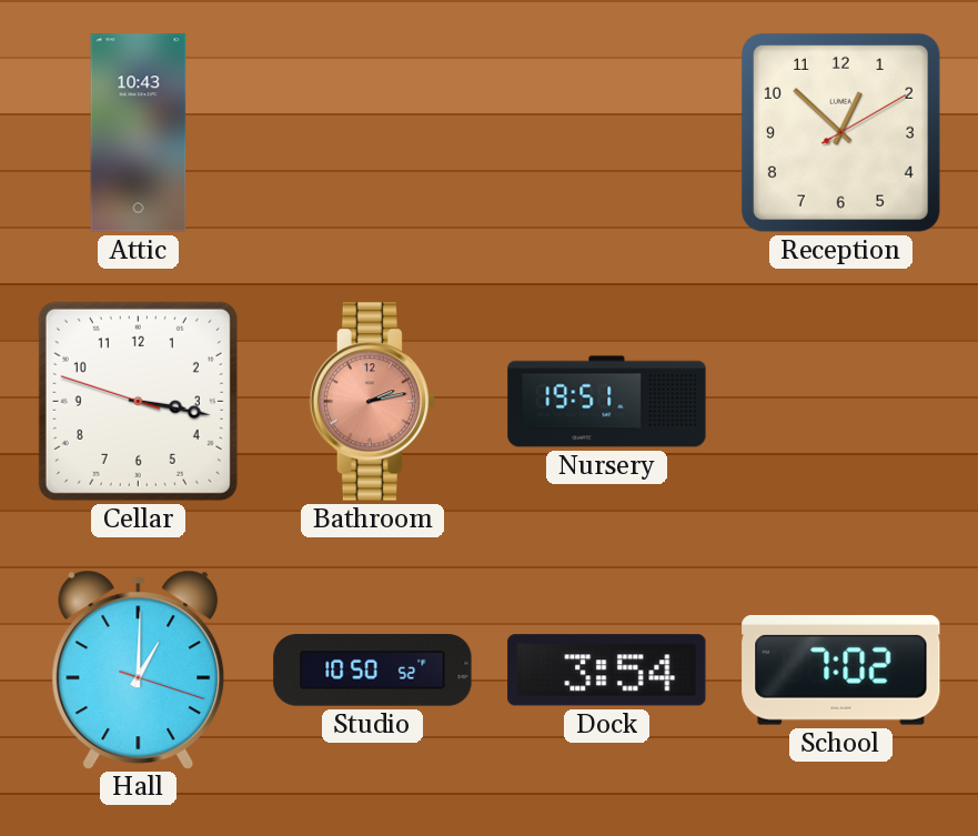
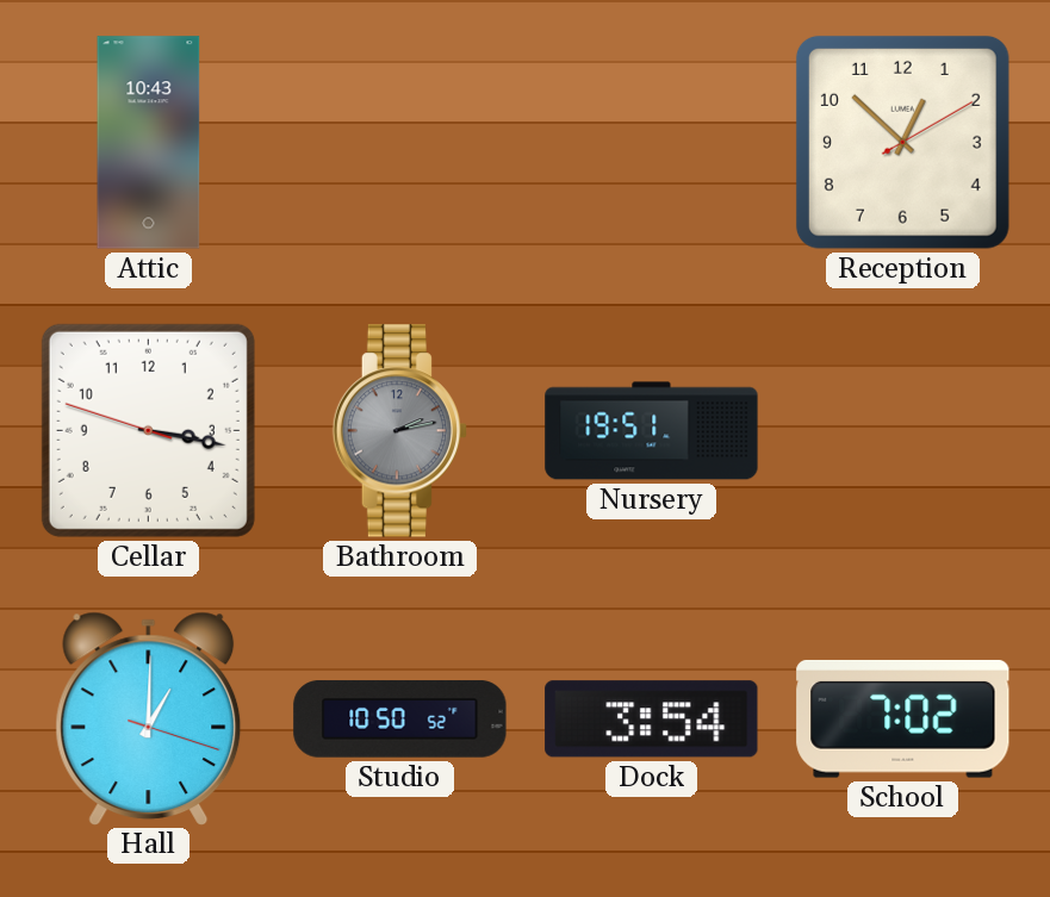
Bathroom dial: salmon -> grey (399, 431)
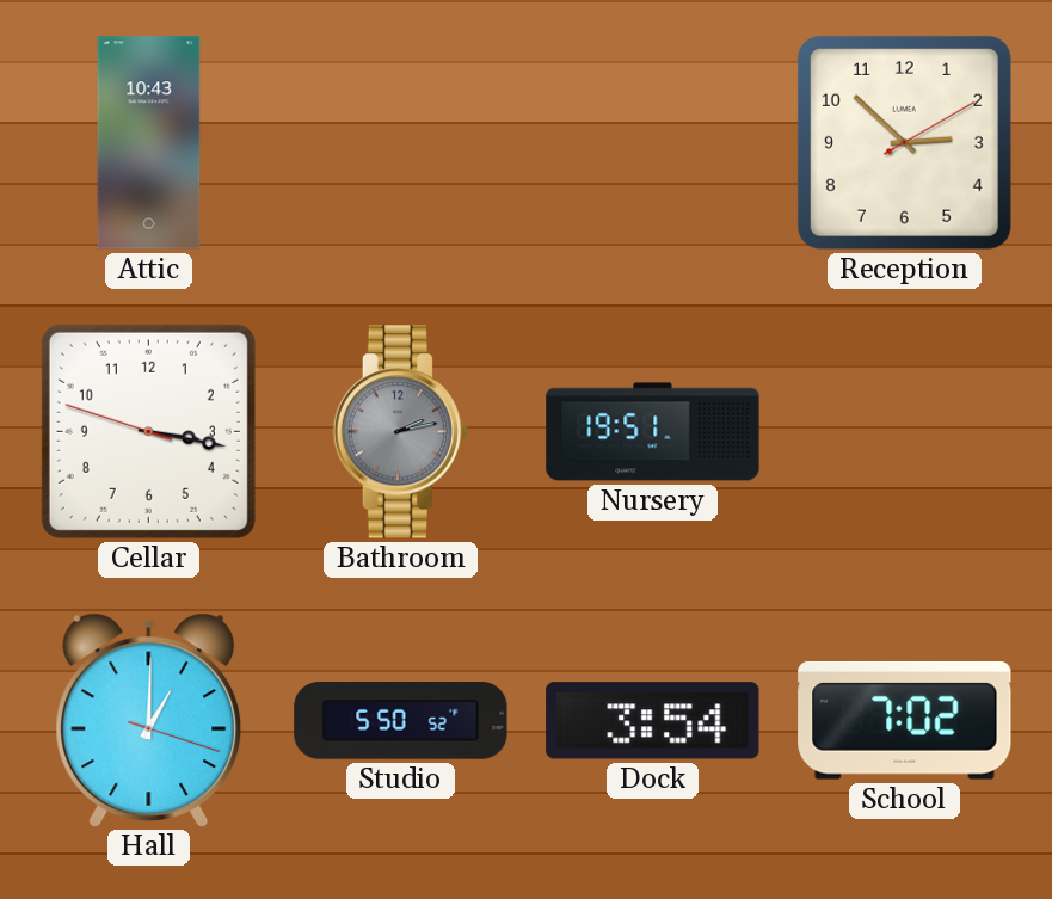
Reception: 12:52 -> 2:52 (904, 142)
Studio: 10:50 -> 5:50 (401, 721)
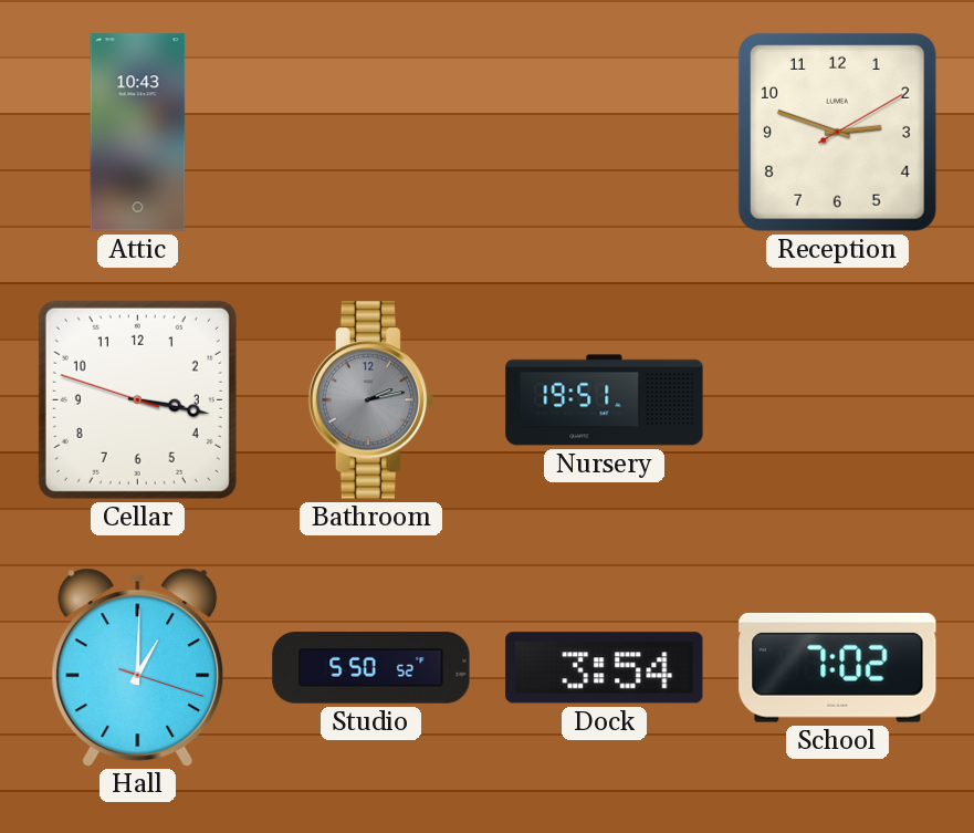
Reception: 2:52 -> 2:48 (837, 132)
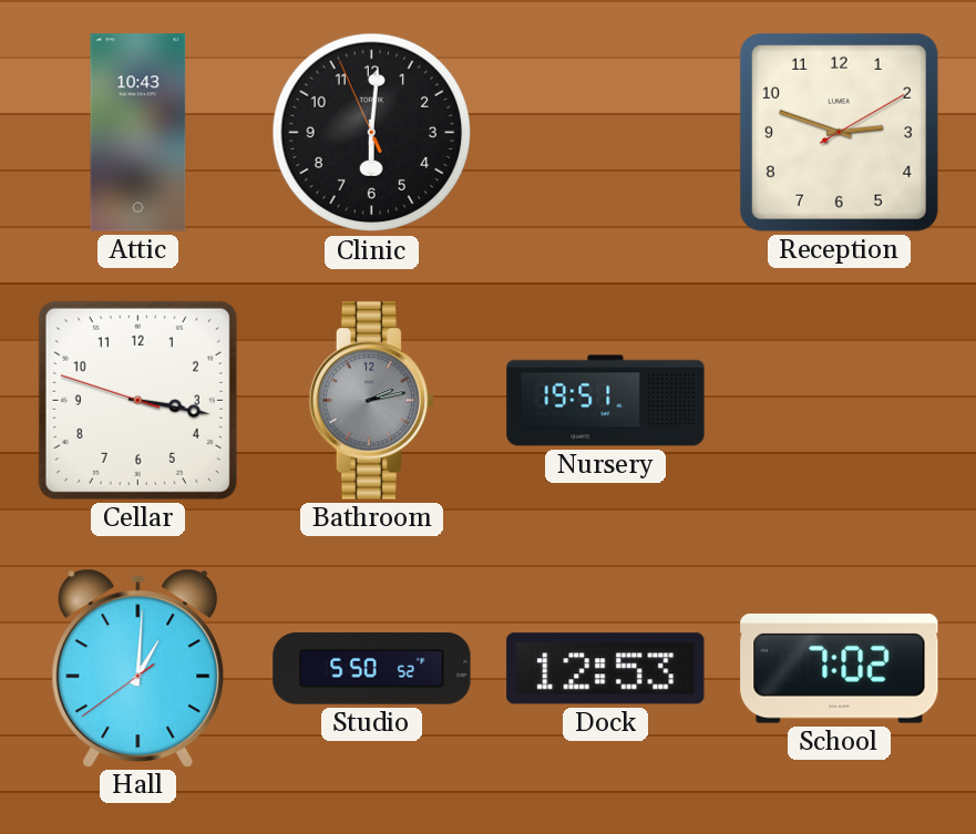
Clinic: none -> 6:00 (372, 133)
Hall: 1:00:18 -> 1:00:39 (138, 668)
Dock: 3:54 -> 12:53 (606, 669)
